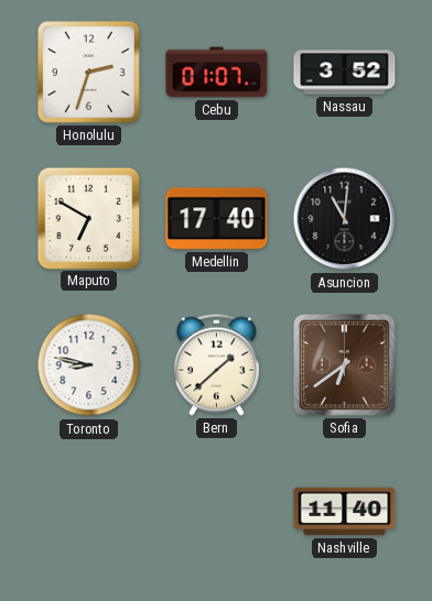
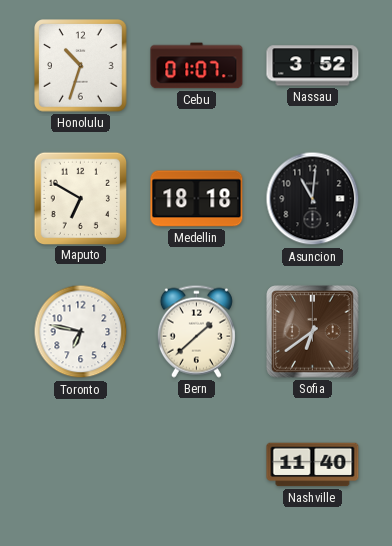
Honolulu: 2:33 -> 10:33 (81, 66)
Medellin: 17:40 -> 18:18 (197, 199)
Toronto: 8:47 -> 6:47 (81, 332)
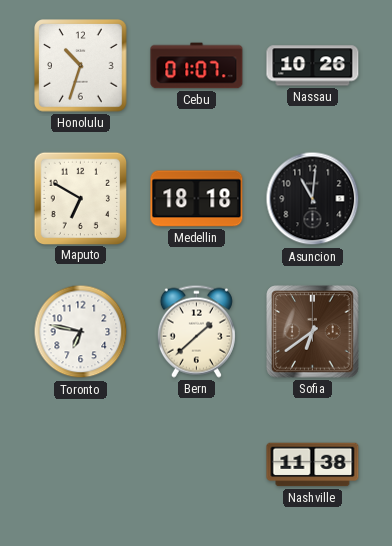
Nassau: 3:52 -> 10:26 (313, 66)
Nashville: 11:40 -> 11:38 (313, 465)
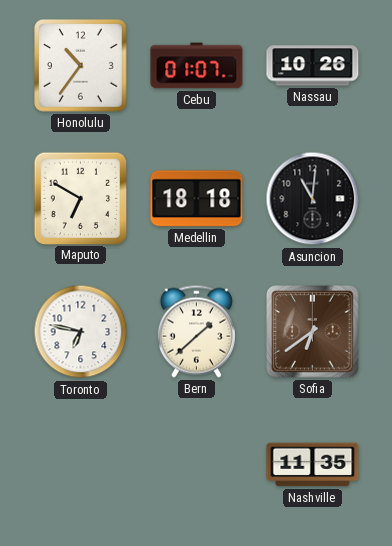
Honolulu: 10:33 -> 10:36 (81, 66)
Nashville: 11:38 -> 11:35 (313, 465)
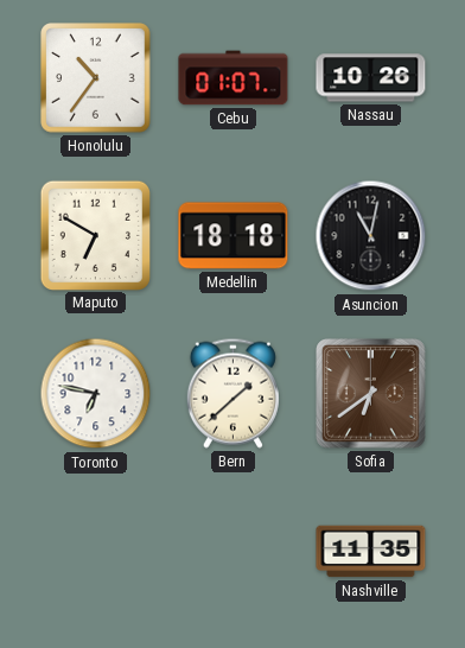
Asuncion: 11:01 -> 11:02 (371, 236)
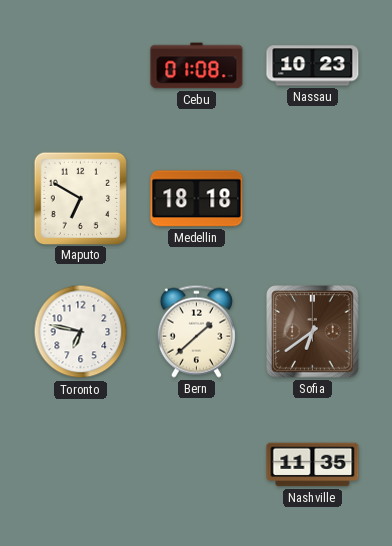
Honolulu: 10:36 -> none (96, 78)
Cebu: 01:07 -> 01:08 (197, 66)
Nassau: 10:26 -> 10:23 (313, 66)
Asuncion: 11:02 -> none (371, 236)
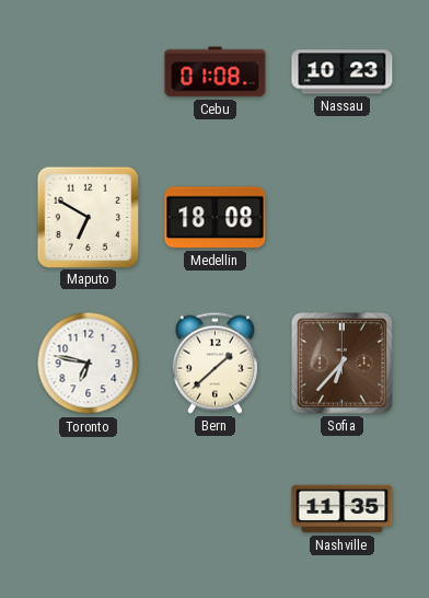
Medellin: 18:18 -> 18:08 (216, 218)
Sofia: 6:39 -> 6:37 (343, 364)
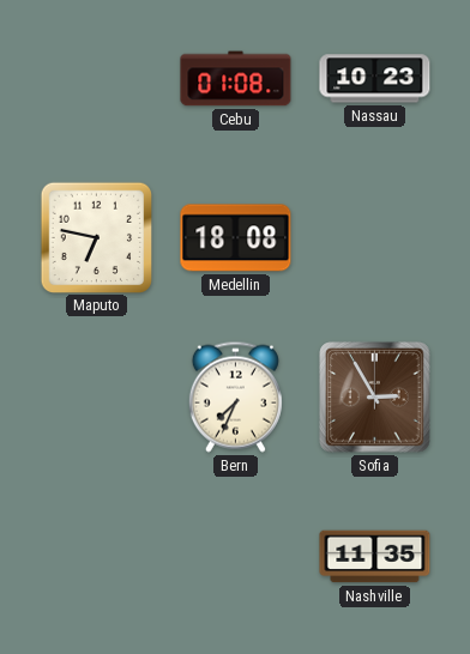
Maputo: 6:50 -> 6:47 (96, 237)
Toronto: 6:47 -> none (89, 364)
Bern: 1:38 -> 7:34 (235, 396)
Sofia: 6:37 -> 2:55 (375, 398)
